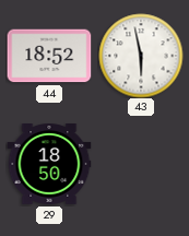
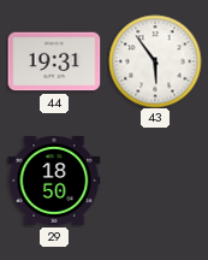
44: 18:52 -> 19:31 (54, 61)
43: 5:58 -> 5:54 (155, 61)
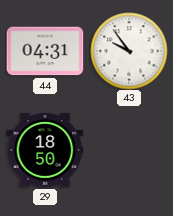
44: 19:31 -> 04:31 (45, 51)
43: 5:54 -> 9:54 (129, 51)
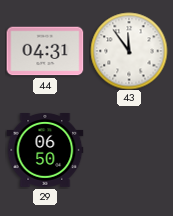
43: 9:54 -> 11:54 (129, 51)
29: 18:50 -> 06:50 (45, 151)
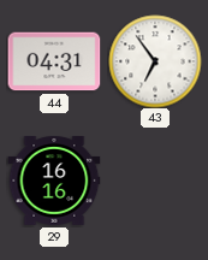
43: 11:54 -> 6:54 (155, 61)
29: 06:50 -> 16:16 (54, 182)
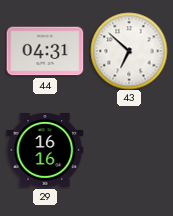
43: 6:54 -> 6:52 (129, 51)
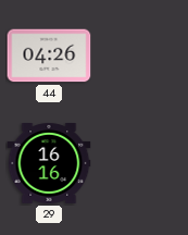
44: 04:31 -> 04:26 (49, 55)
43: 6:52 -> none (129, 51)
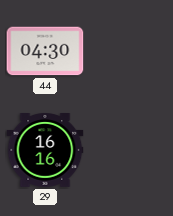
44: 04:26 -> 04:30 (45, 51)
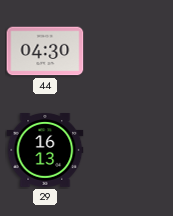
29: 16:16 -> 16:13 (45, 151)
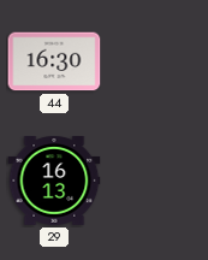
44: 04:30 -> 16:30 (54, 61)
